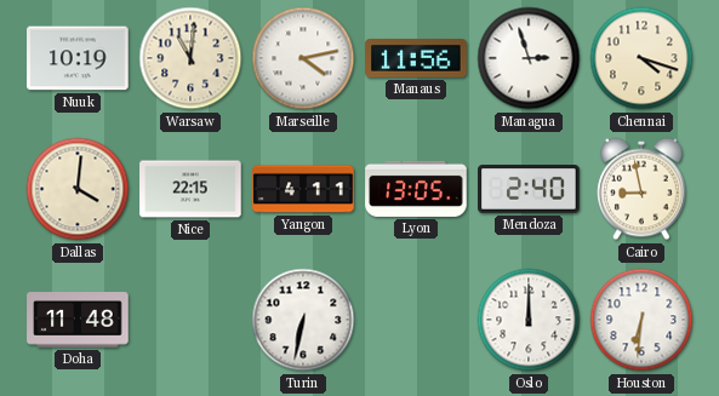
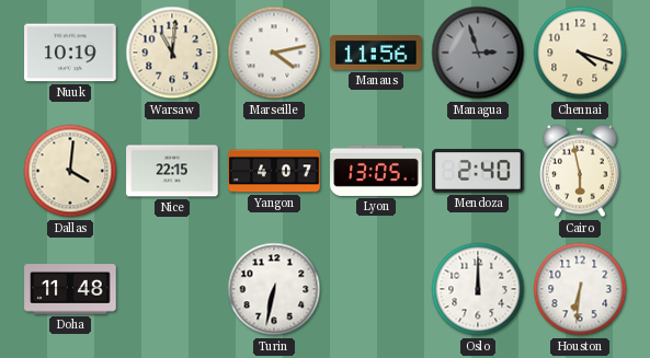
Managua dial: white -> grey (478, 53)
Yangon: 4:11 -> 4:07 (274, 171)
Cairo: 8:58 -> 5:58 (580, 171)
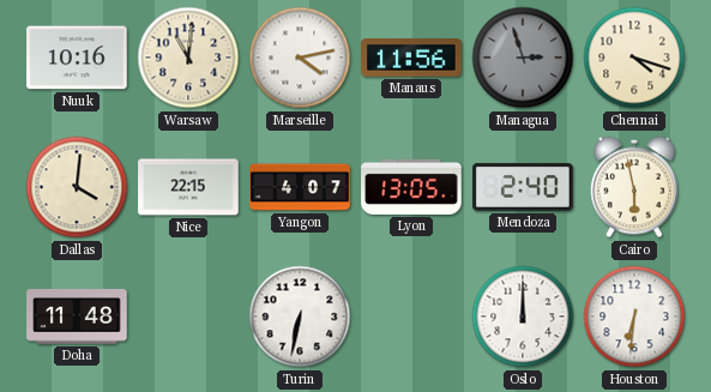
Nuuk: 10:19 -> 10:16 (77, 58)
